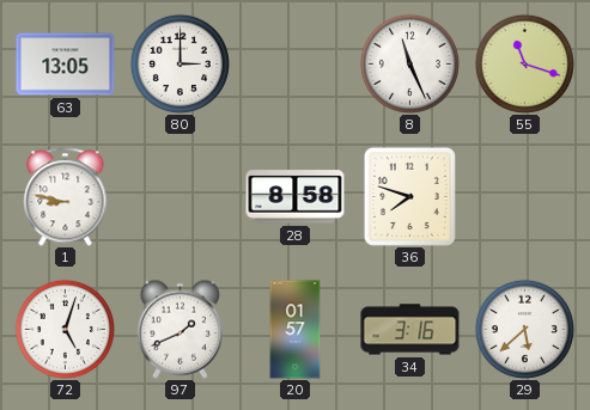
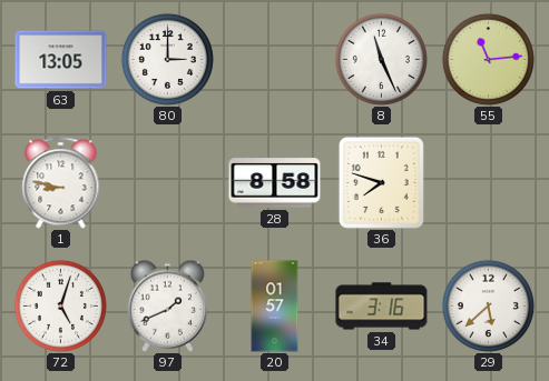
55: 11:18 -> 11:14 (488, 59)
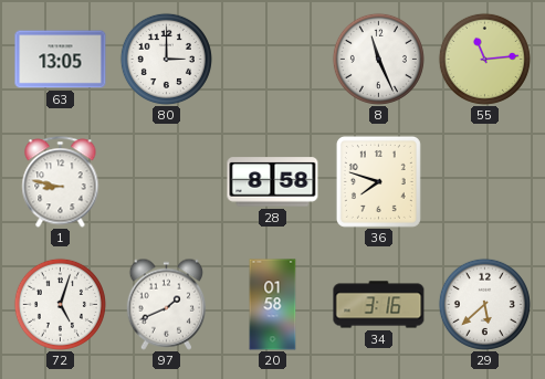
20: 01:57 -> 01:58 (273, 305)
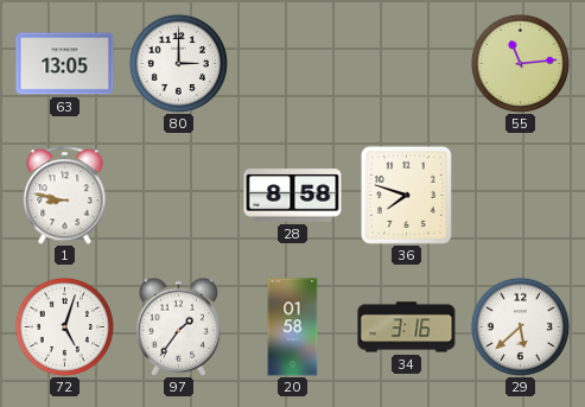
8: 11:26 -> none (378, 59)
97: 1:41 -> 1:36 (178, 326)
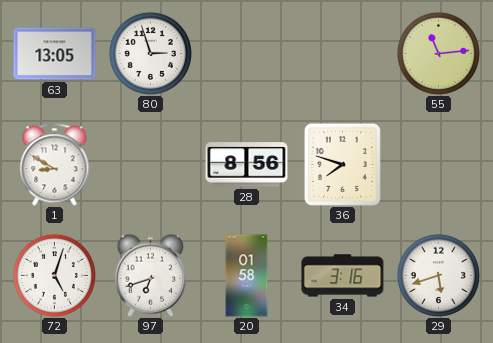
80: 3:00 -> 2:57 (150, 53)
1: 8:47 -> 8:50 (55, 165)
28: 8:58 -> 8:56 (247, 165)
97: 1:36 -> 6:42 (150, 275)
29: 5:38 -> 5:42 (438, 275)
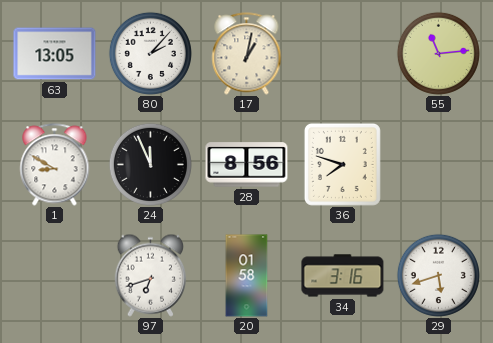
80: 2:57 -> 2:07 (150, 53)
17: none -> 1:02 (247, 54)
24: none -> 11:56 (150, 164)
72: 5:03 -> none (54, 275)
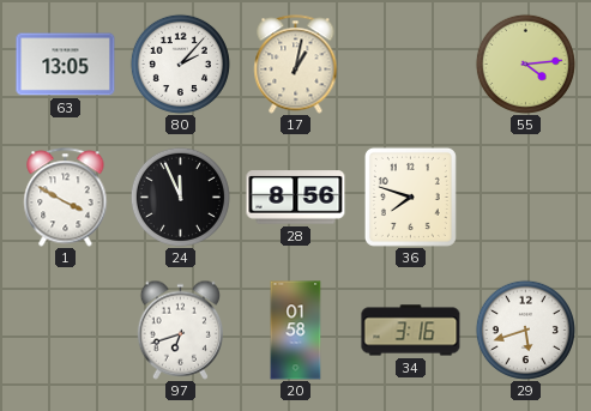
55: 11:14 -> 4:14 (525, 64)
1: 8:50 -> 3:50 (66, 198)
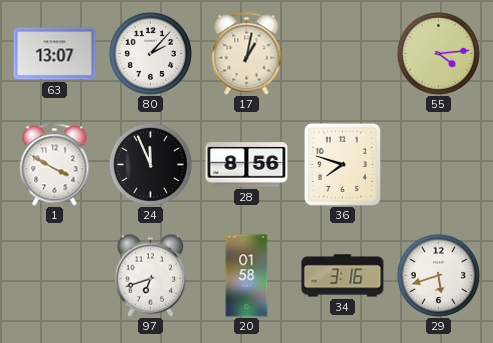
63: 13:05 -> 13:07 (55, 54)
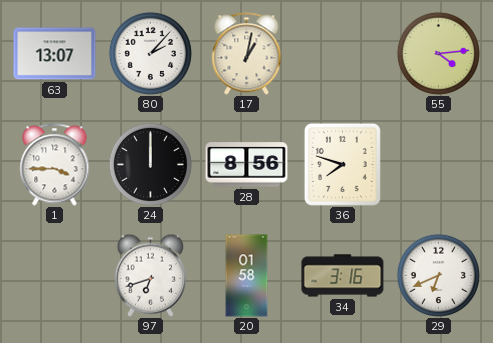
1: 3:50 -> 3:45 (55, 165)
24: 11:56 -> 12:00 (150, 164)
29: 5:42 -> 6:41 (438, 275)
